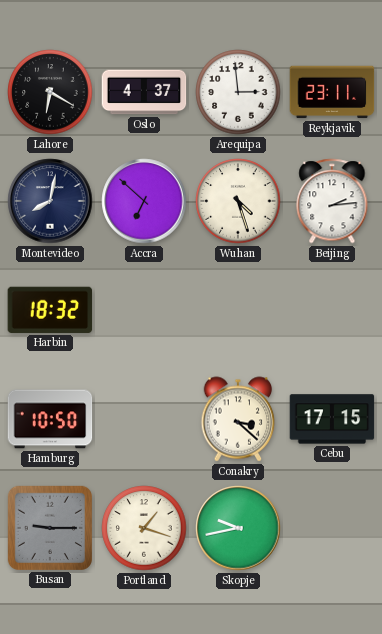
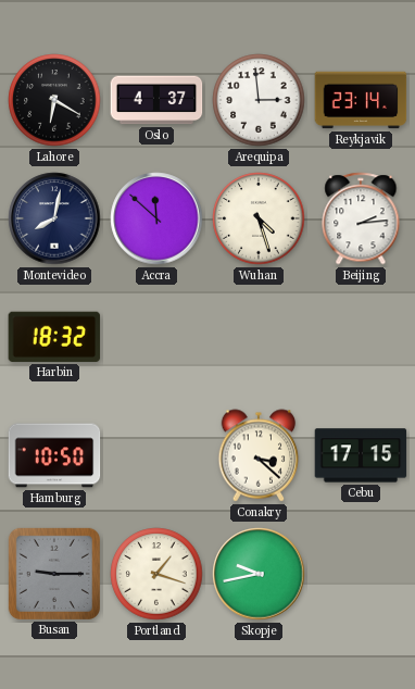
Reykjavik: 23:11 -> 23:14 (361, 100)
Accra: 6:52 -> 11:52 (156, 218)
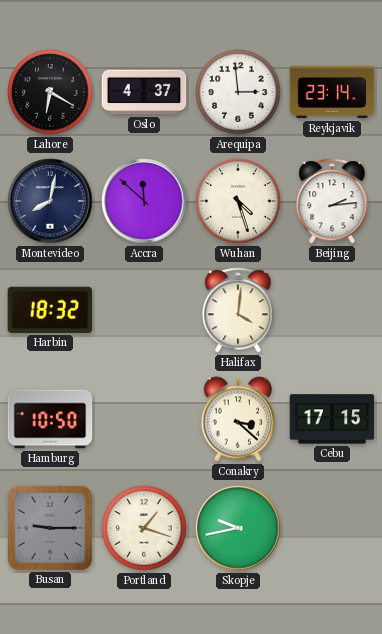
Halifax: none -> 4:01 (238, 310)
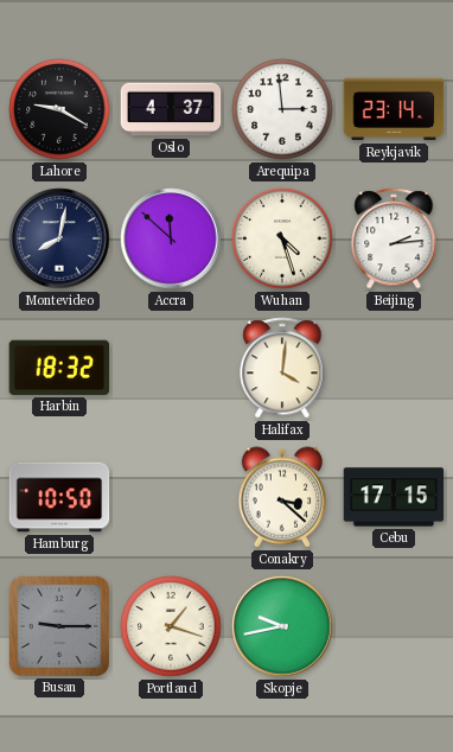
Lahore: 6:20 -> 9:20 (59, 109)
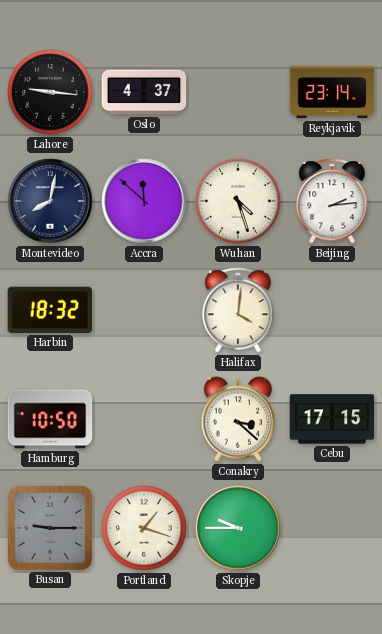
Lahore: 9:20 -> 9:16 (50, 92)
Arequipa: 2:59 -> none (282, 109)
Skopje: 9:43 -> 9:45 (238, 528)
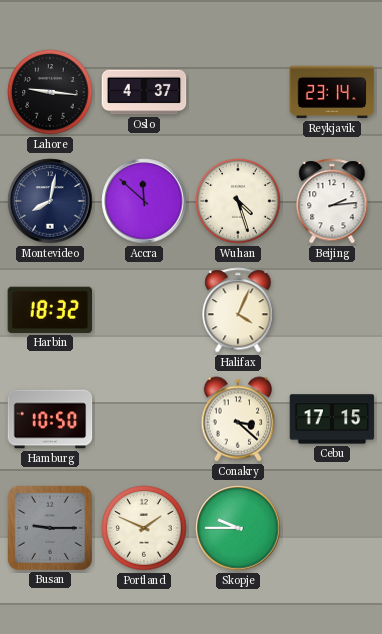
Halifax: 4:01 -> 4:04 (238, 310)
Portland: 1:18 -> 1:49 (144, 528)
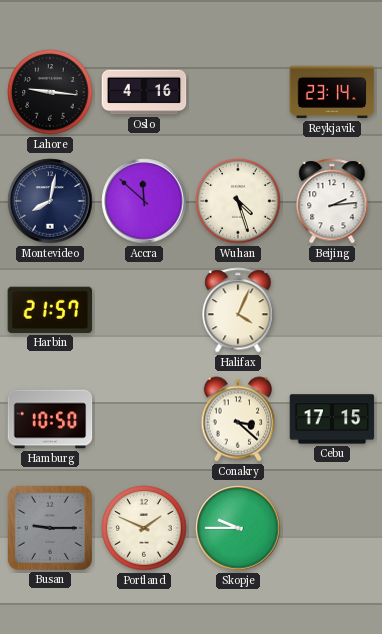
Oslo: 4:37 -> 4:16 (144, 92)
Harbin: 18:32 -> 21:57 (50, 310)
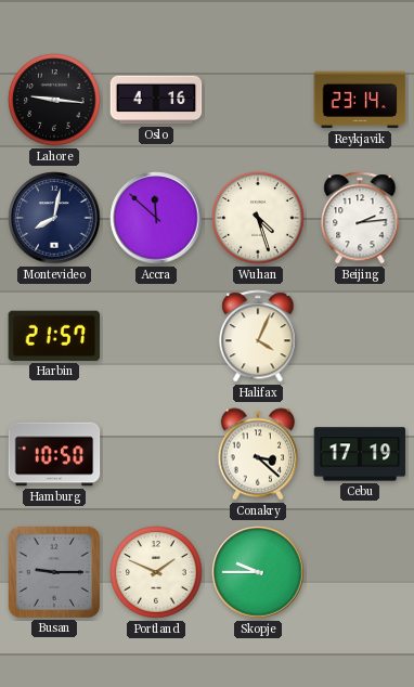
Cebu: 17:15 -> 17:19 (360, 454)
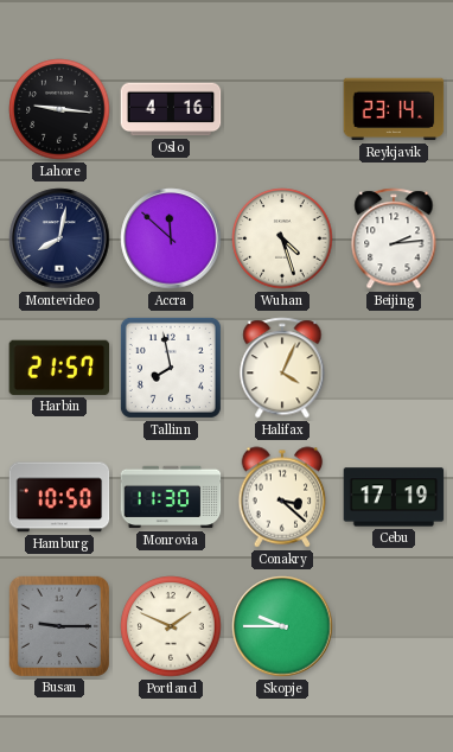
Tallinn: none -> 7:58 (171, 368)
Monrovia: none -> 11:30 (171, 497)
